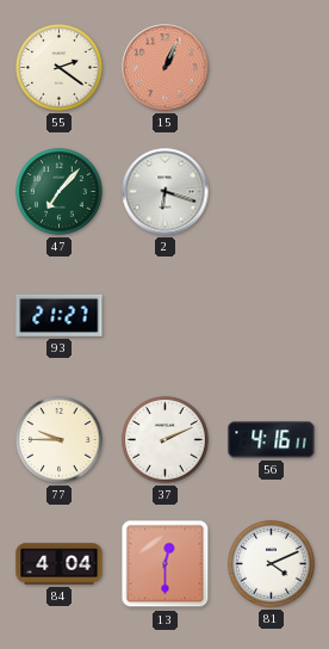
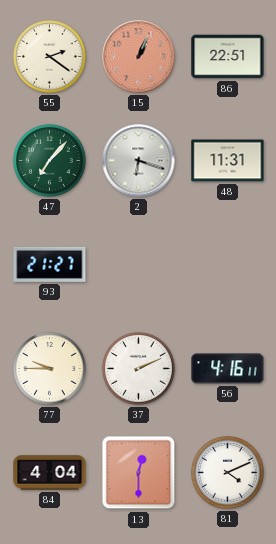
86: none -> 22:51 (228, 57)
48: none -> 11:31 (228, 161)
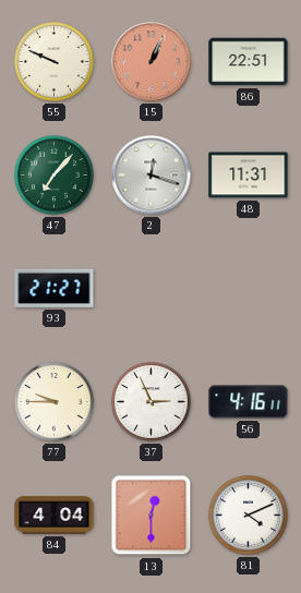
55: 2:21 -> 9:49 (55, 62)
2: 6:18 -> 12:18 (152, 176)
37: 2:11 -> 2:56 (152, 402)
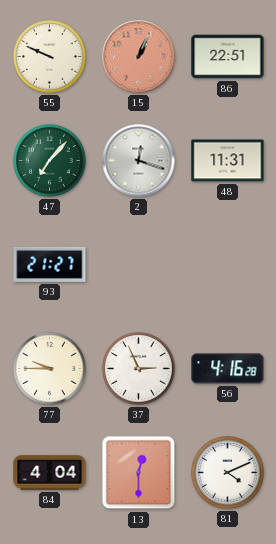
56: 4:16:11 -> 4:16:28 (228, 369)
